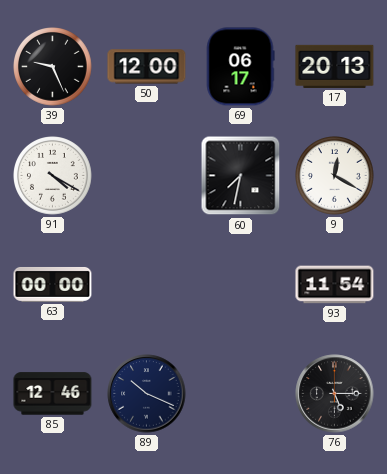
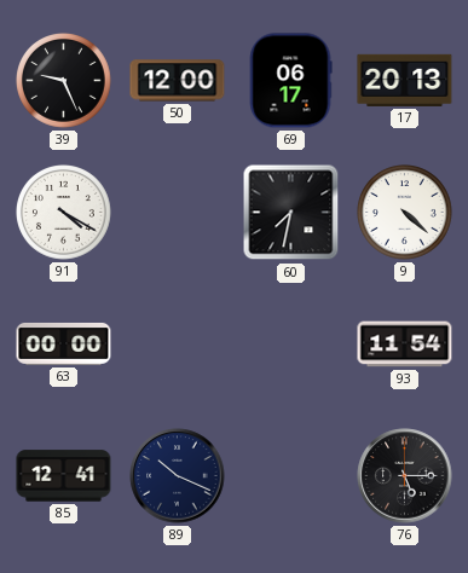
9: 12:20 -> 4:22 (405, 213)
85: 12:46 -> 12:41 (64, 476)
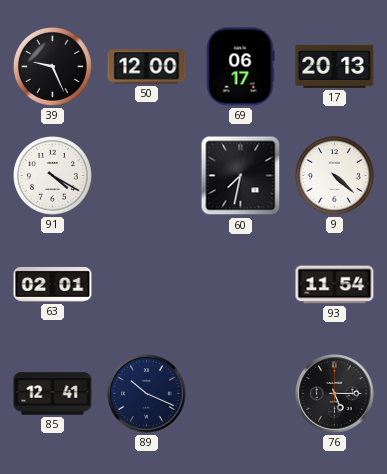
63: 00:00 -> 02:01 (53, 284)
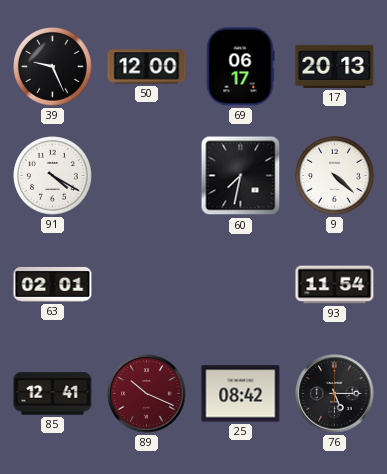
89 dial: navy -> burgundy (147, 394)
25: none -> 08:42 (241, 394)
